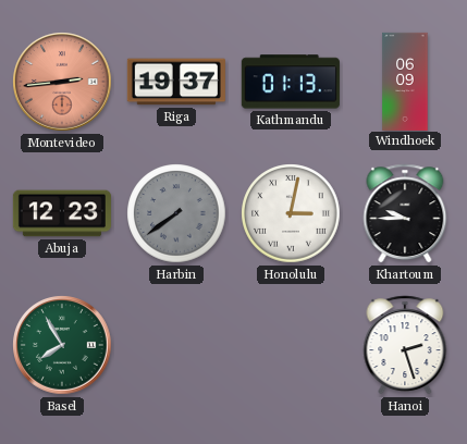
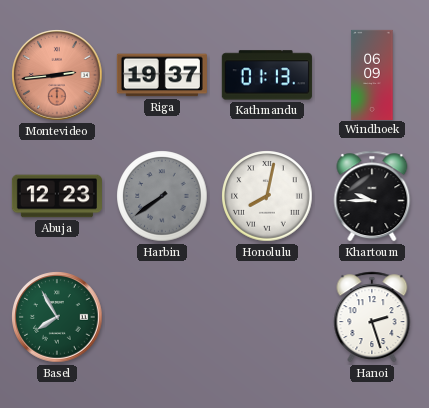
Honolulu: 3:02 -> 8:02 (267, 196)
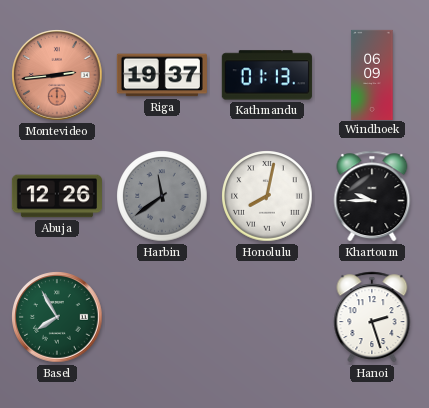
Abuja: 12:23 -> 12:26 (57, 196)
Harbin: 7:39 -> 11:39 (162, 196)
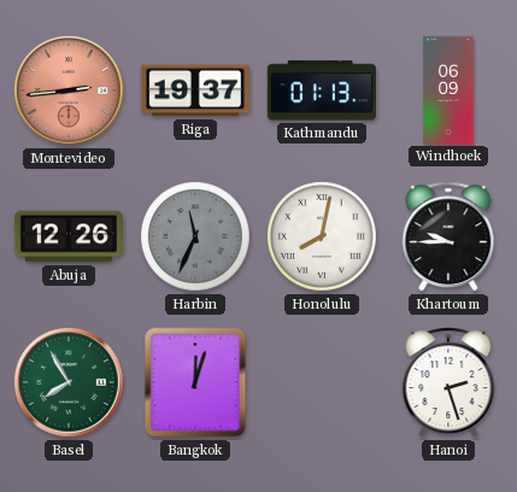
Harbin: 11:39 -> 11:34 (195, 236)
Bangkok: none -> 12:03 (195, 382)
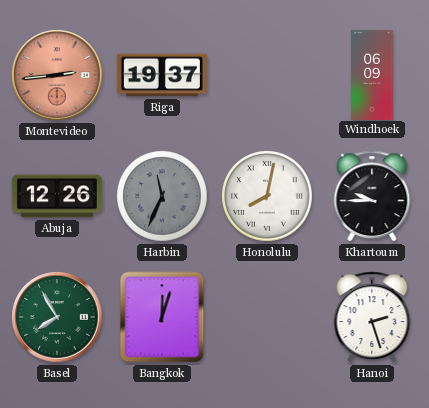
Kathmandu: 01:13 -> none (322, 90)
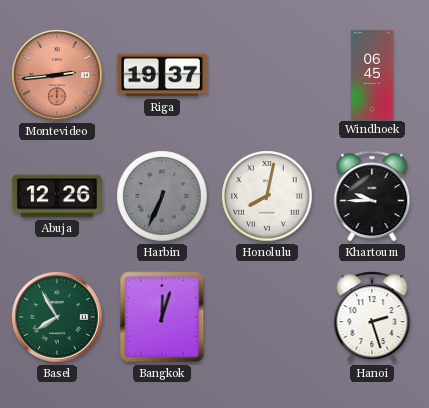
Windhoek: 06:09 -> 06:45 (372, 74)
Harbin: 11:34 -> 6:34 (162, 196)
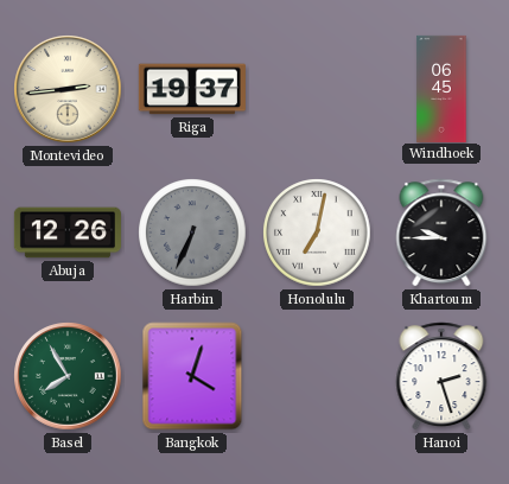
Montevideo dial: salmon -> cream (68, 89)
Honolulu: 8:02 -> 7:02 (317, 233)
Bangkok: 12:03 -> 4:03 (192, 376)
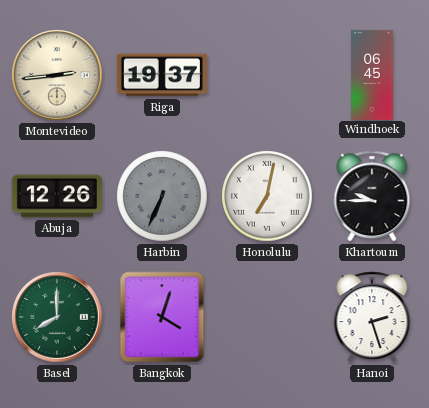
Basel: 7:55 -> 8:00 (57, 317)
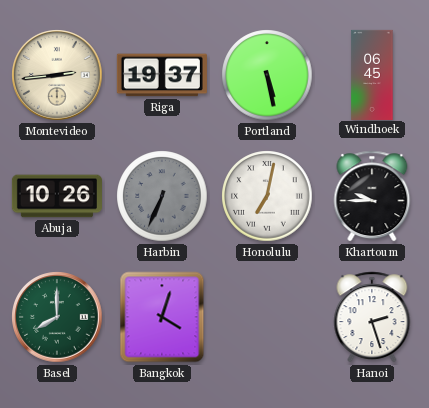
Portland: none -> 5:28 (267, 75)
Abuja: 12:26 -> 10:26 (57, 196)
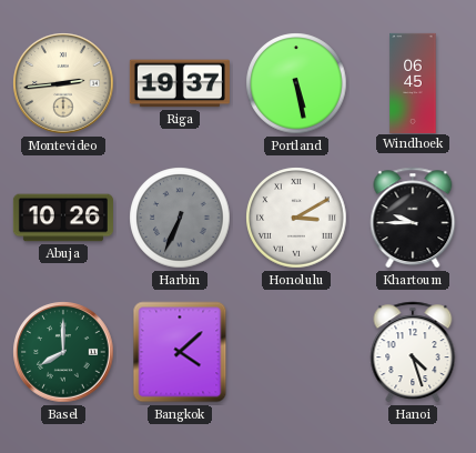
Honolulu: 7:02 -> 3:10 (296, 218)
Bangkok: 4:03 -> 4:08 (180, 352)
Hanoi: 2:27 -> 4:27 (413, 352)
